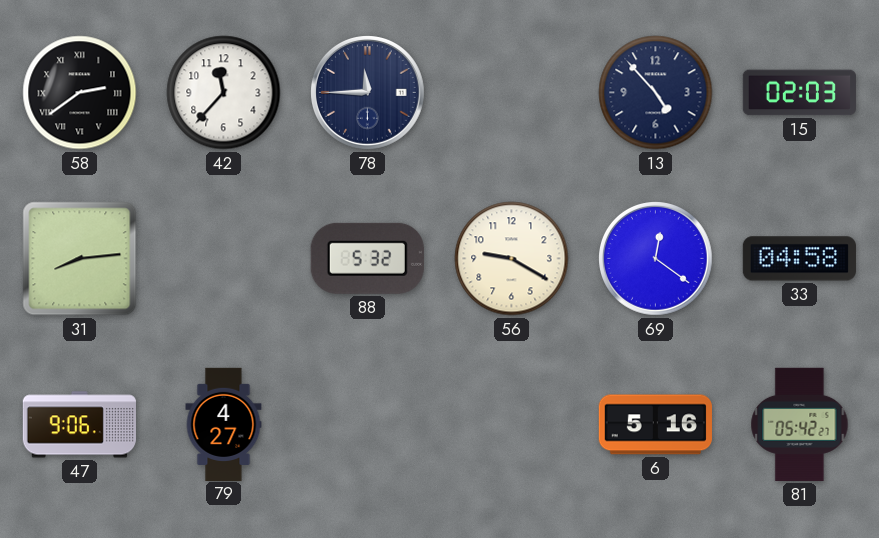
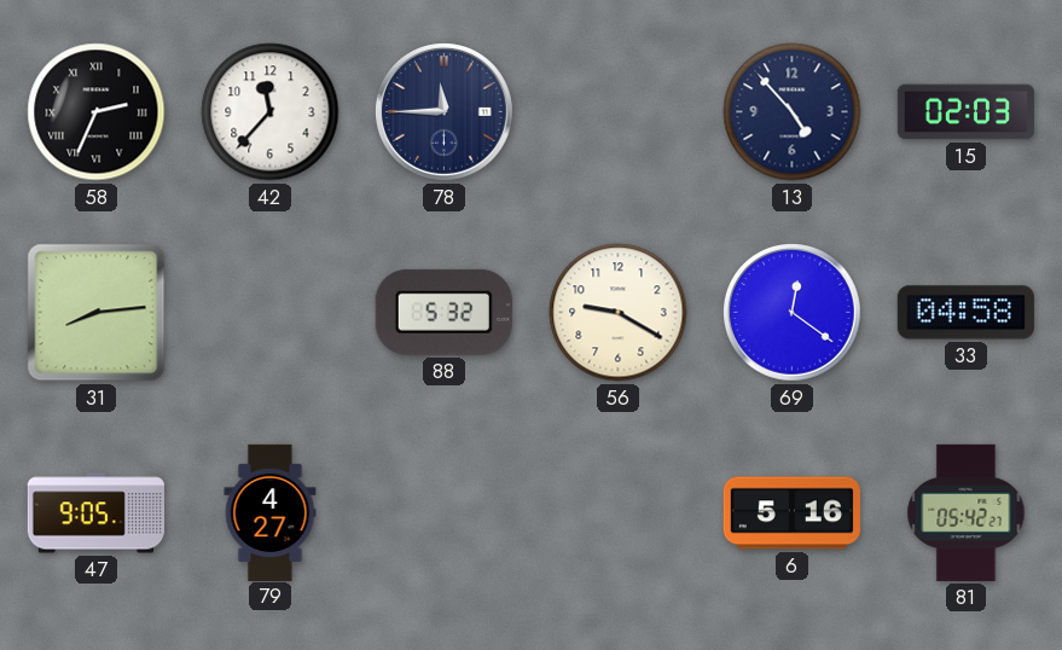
58: 2:39 -> 2:34 (97, 112)
47: 9:06 -> 9:05 (95, 513)
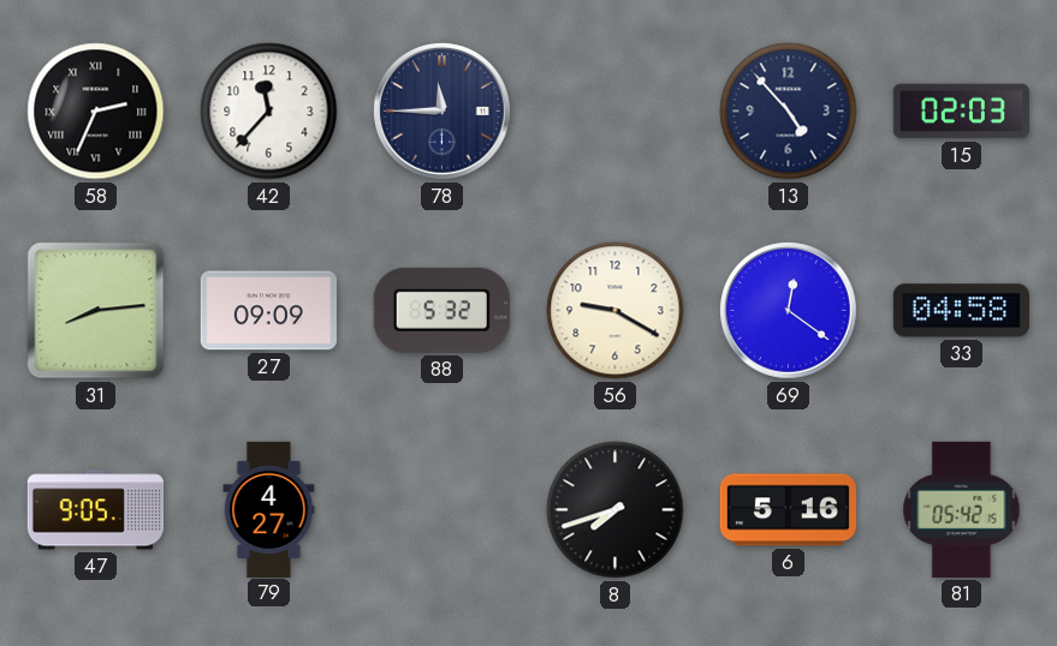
27: none -> 09:09 (268, 311)
8: none -> 7:42 (616, 510)
81: 05:42:27 -> 05:42:15 (962, 509)
